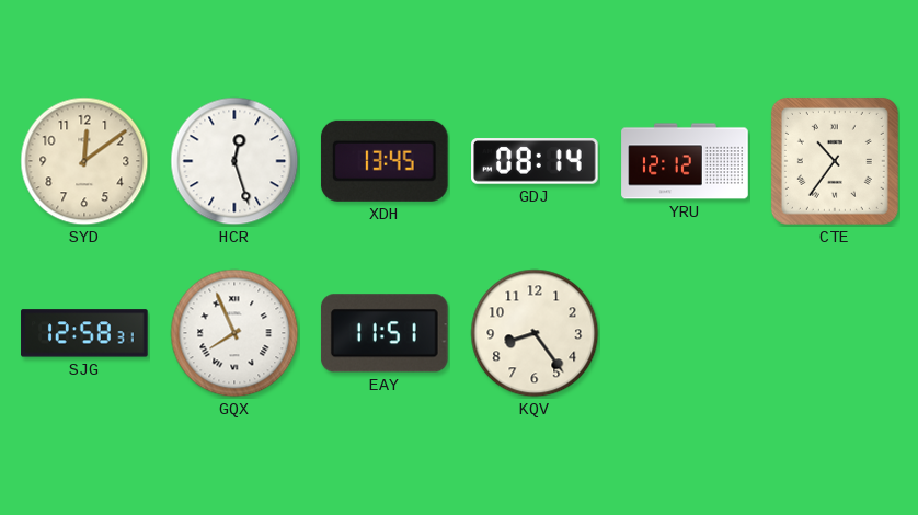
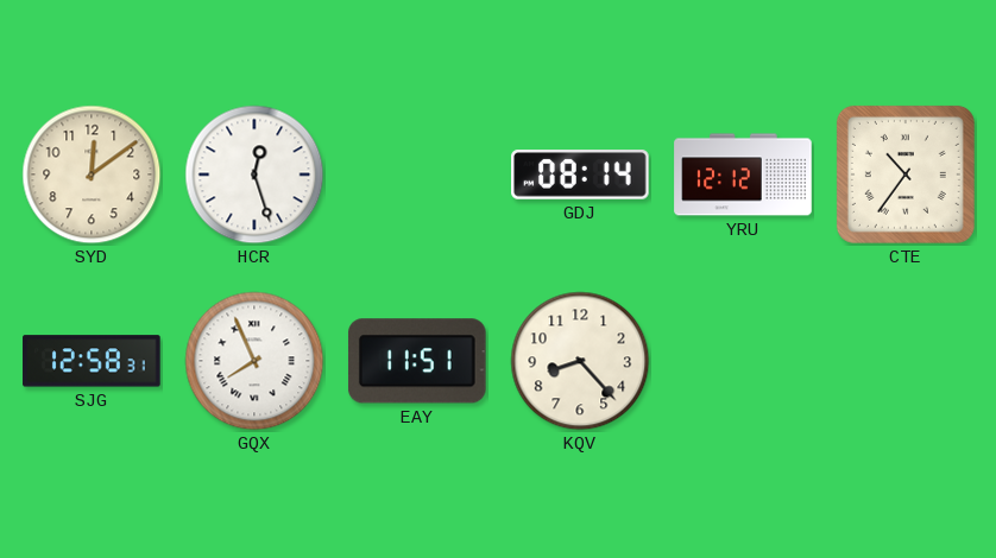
XDH: 13:45 -> none (385, 161)
KQV: 8:24 -> 8:23 (580, 361)
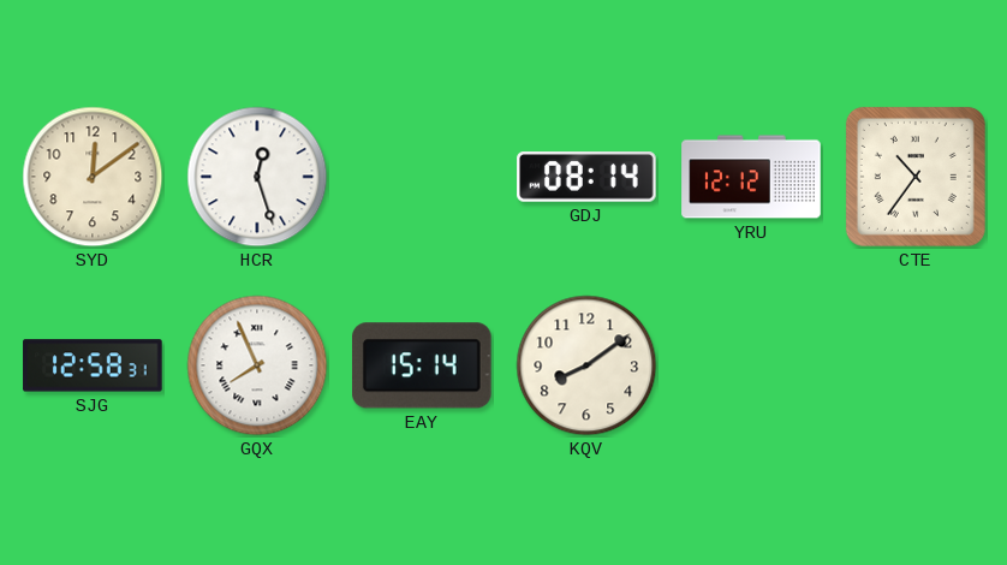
EAY: 11:51 -> 15:14 (422, 365)
KQV: 8:23 -> 8:09 (586, 365)
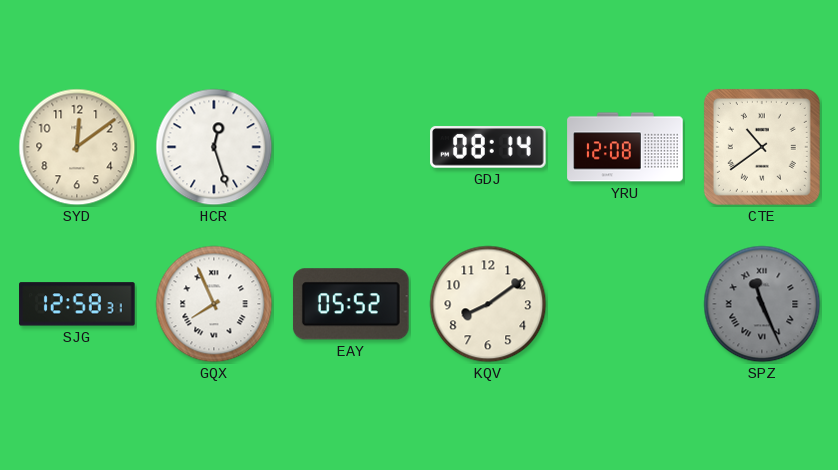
YRU: 12:12 -> 12:08 (625, 147)
CTE: 10:36 -> 10:39 (762, 147)
EAY: 15:14 -> 05:52 (351, 304)
SPZ: none -> 11:26 (762, 304)
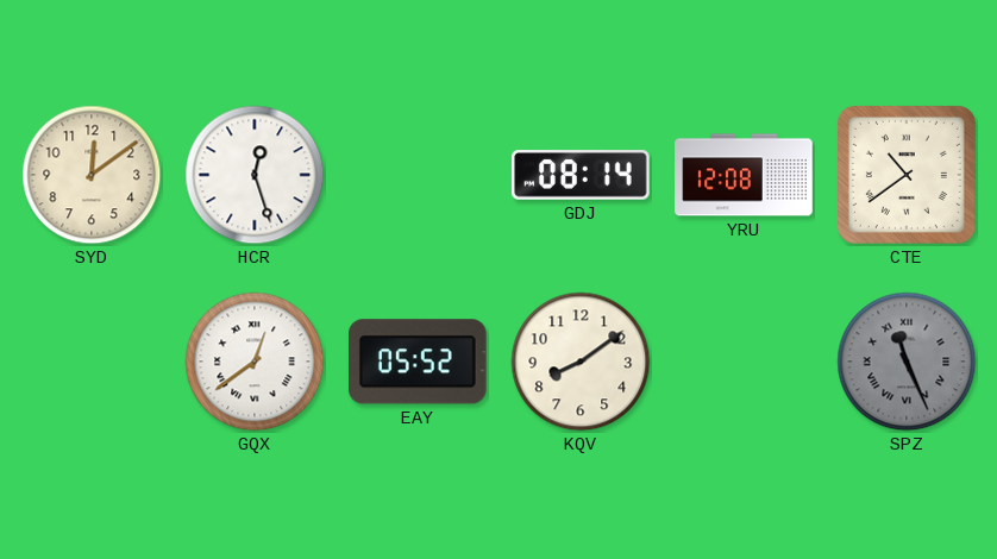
SJG: 12:58 -> none (77, 304)
GQX: 7:56 -> 12:39 (255, 362)
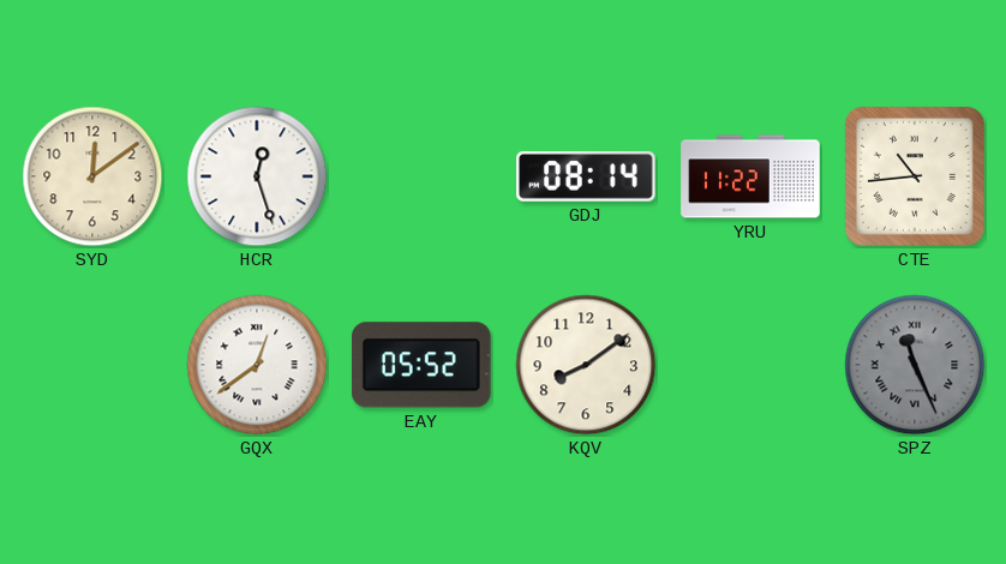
YRU: 12:08 -> 11:22 (750, 176)
CTE: 10:39 -> 10:44 (915, 176)
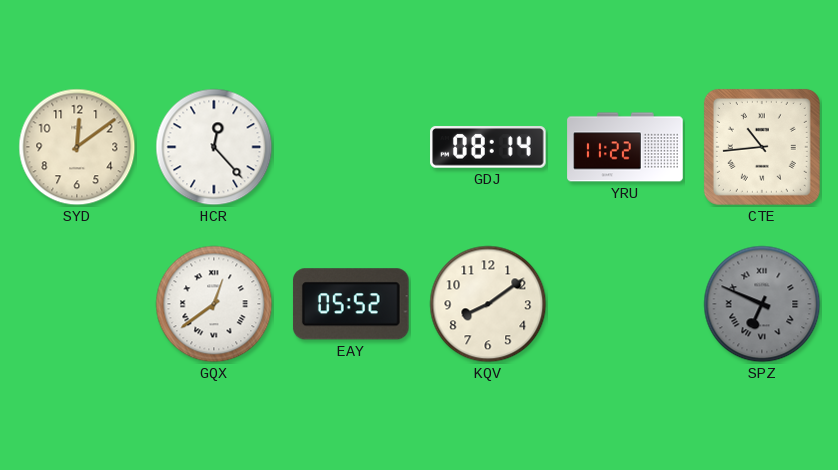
HCR: 12:27 -> 12:23 (214, 147)
SPZ: 11:26 -> 6:49 (762, 304)
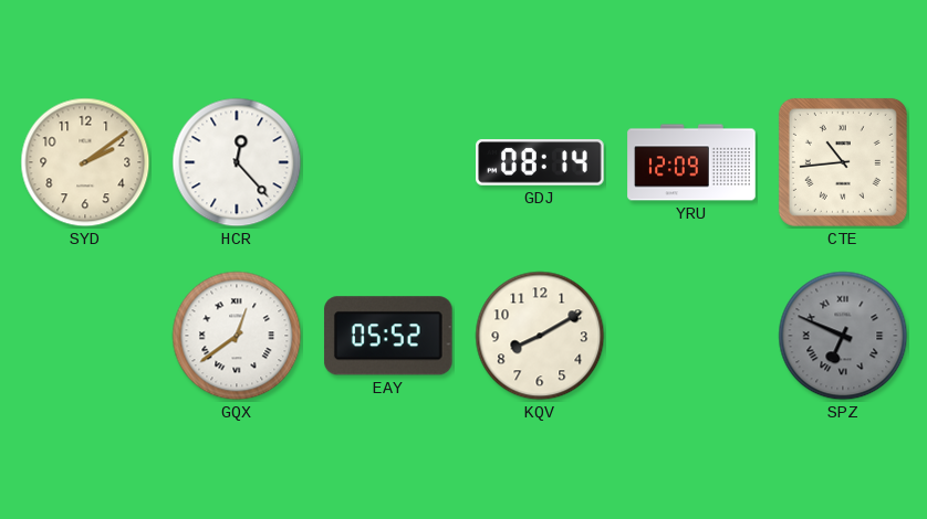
SYD: 12:09 -> 2:09 (85, 162)
YRU: 11:22 -> 12:09 (691, 162)
KQV: 8:09 -> 8:10 (540, 336)
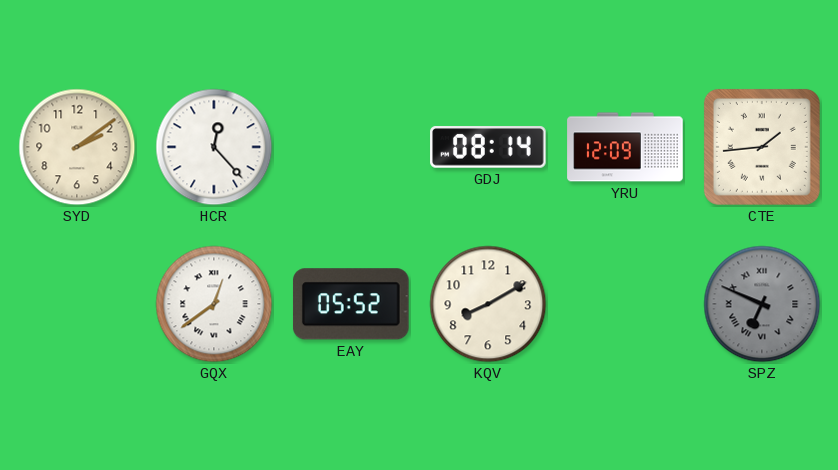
CTE: 10:44 -> 1:44 (762, 147)
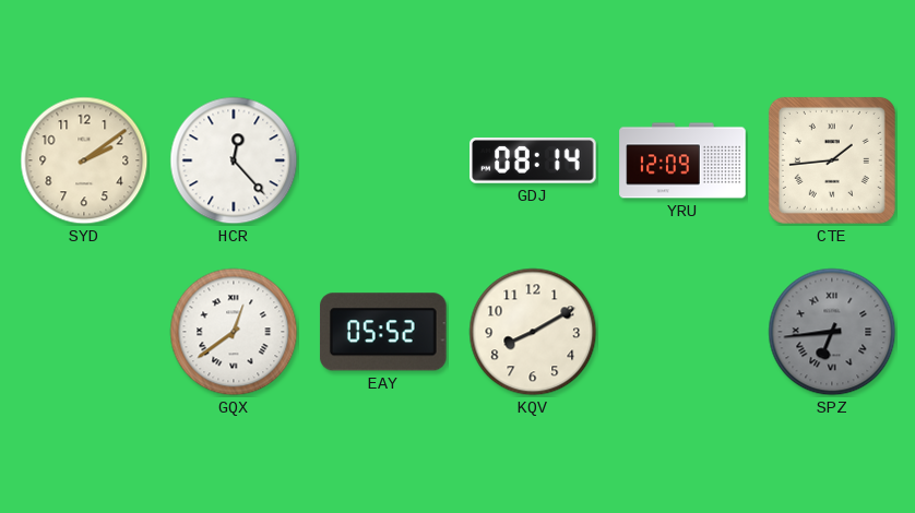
SPZ: 6:49 -> 6:44 (832, 332)
